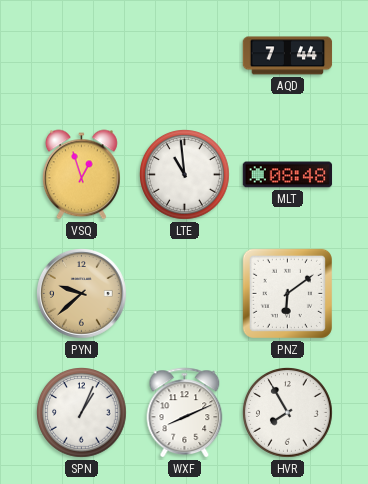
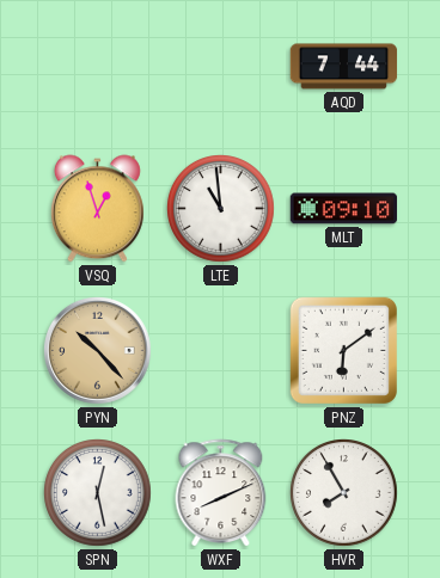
MLT: 08:48 -> 09:10 (344, 209)
PYN: 9:38 -> 10:23 (98, 351)
SPN: 1:04 -> 12:28 (98, 493)
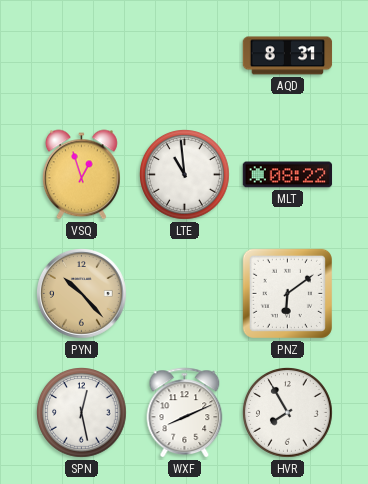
AQD: 7:44 -> 8:31 (288, 56)
MLT: 09:10 -> 08:22 (288, 175)
